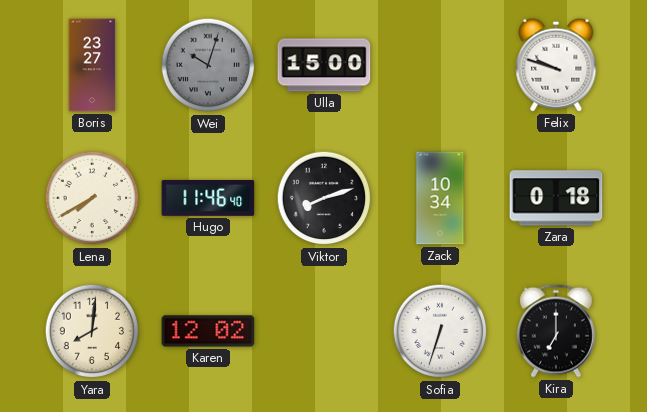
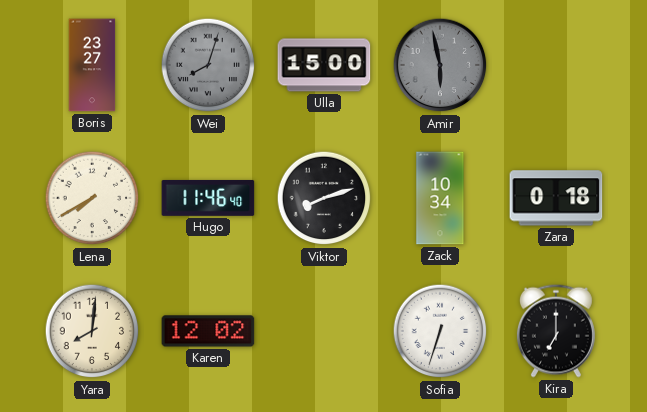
Wei: 10:03 -> 8:03 (208, 65)
Amir: none -> 5:58 (440, 65)
Felix: 9:48 -> none (556, 65)
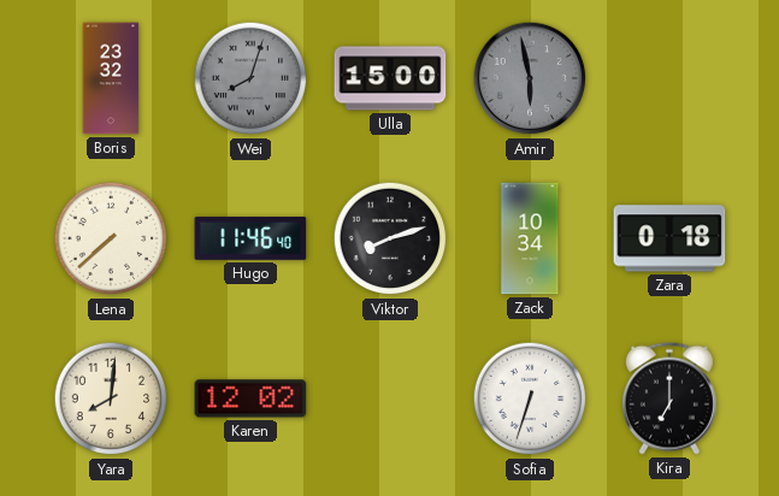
Boris: 23:27 -> 23:32 (111, 78)
Lena: 7:40 -> 7:38 (111, 238)
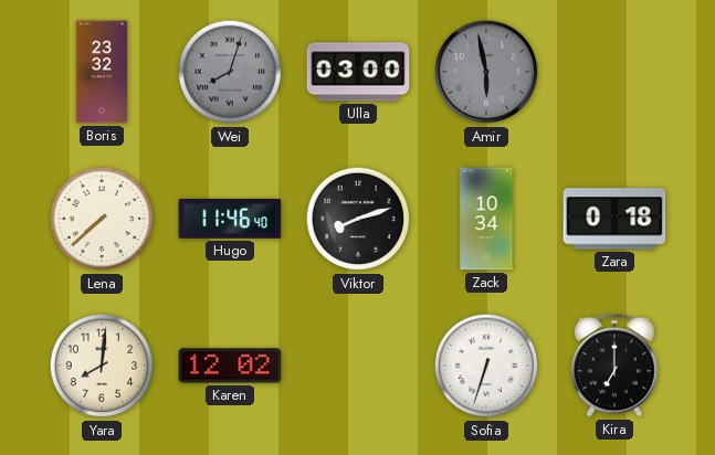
Ulla: 15:00 -> 03:00 (358, 72)
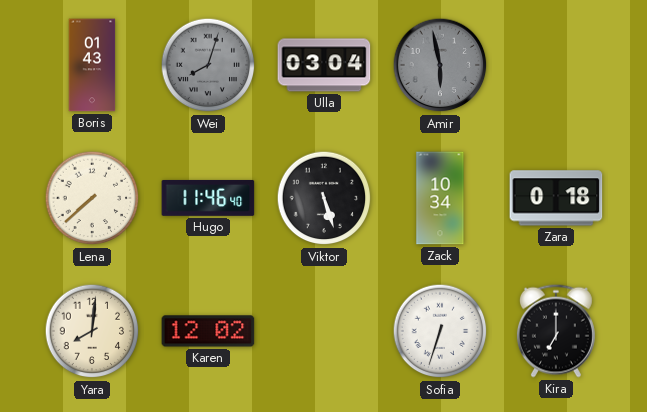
Boris: 23:32 -> 01:43 (92, 65)
Ulla: 03:00 -> 03:04 (324, 65)
Viktor: 8:12 -> 5:27 (324, 198)
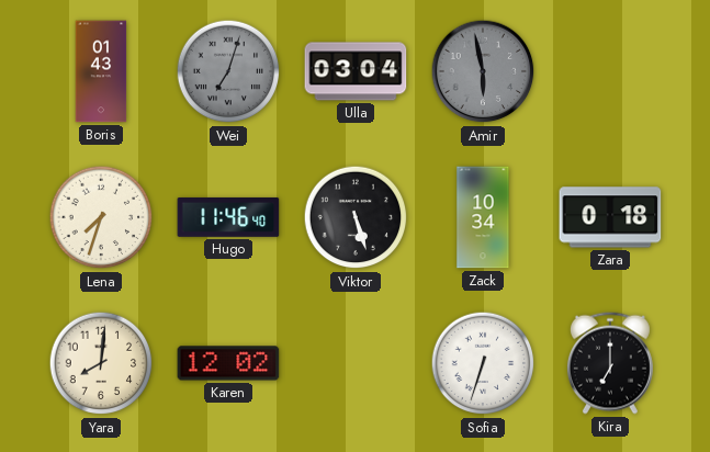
Wei: 8:03 -> 7:03 (228, 71)
Lena: 7:38 -> 7:33 (101, 217)
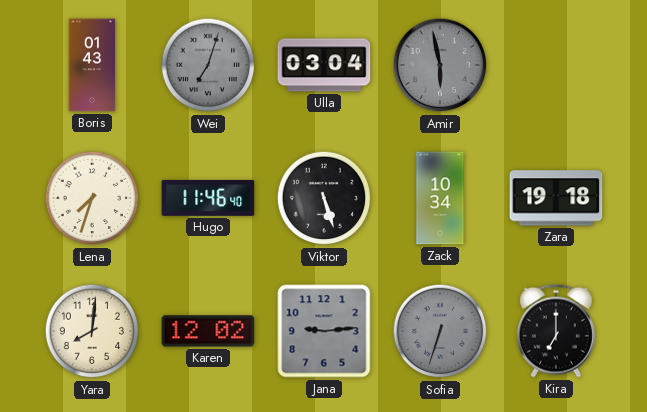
Zara: 0:18 -> 19:18 (556, 198)
Jana: none -> 9:14 (324, 331)
Sofia dial: white -> grey (440, 331)
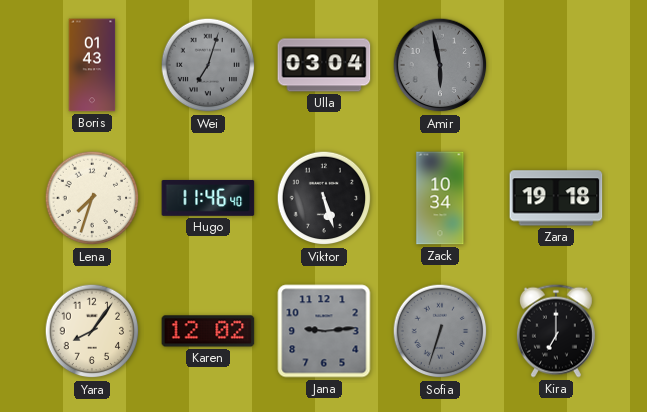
Yara: 8:01 -> 8:06 (92, 331)
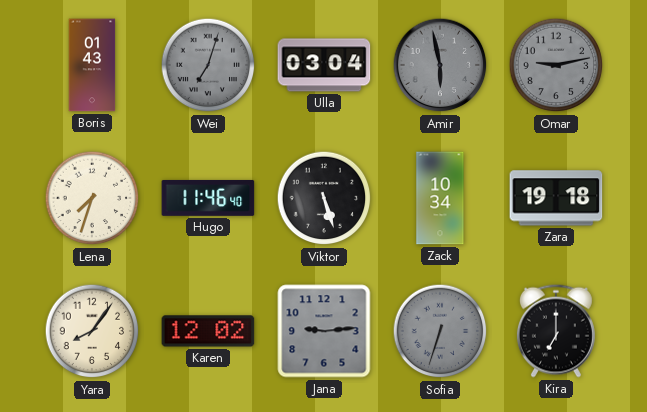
Omar: none -> 9:13 (556, 65)
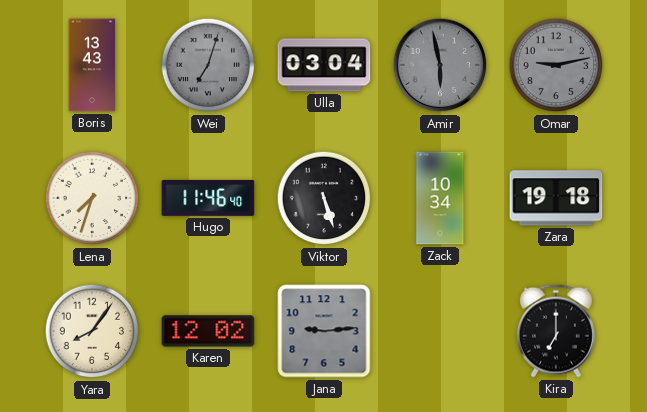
Boris: 01:43 -> 13:43 (92, 65)
Sofia: 6:33 -> none (440, 331)
